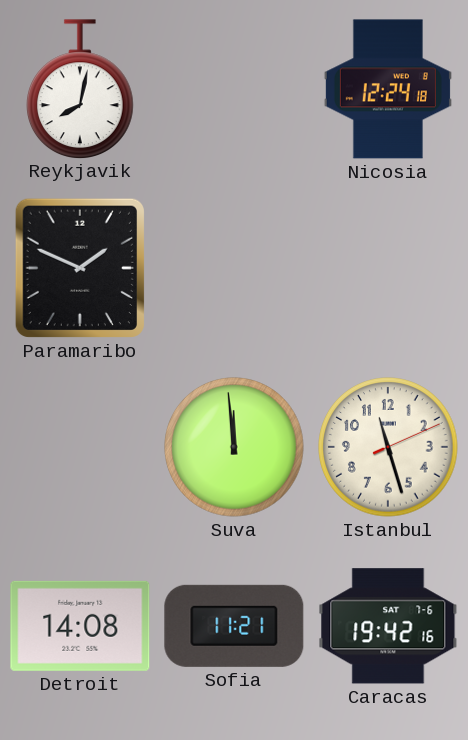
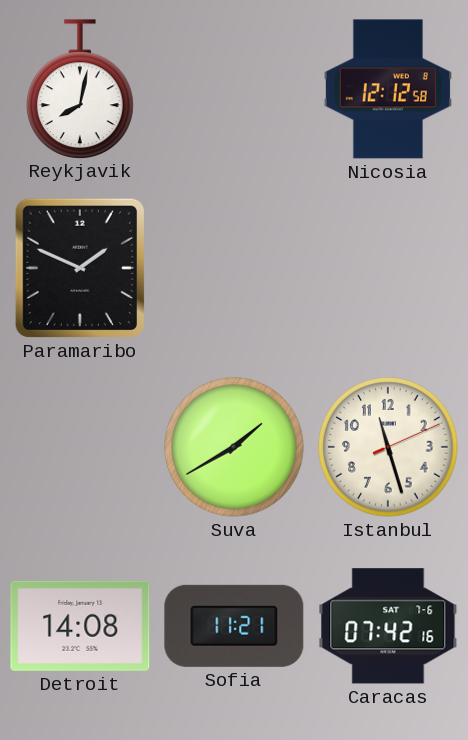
Nicosia: 12:24 -> 12:12 (388, 89)
Suva: 11:59 -> 1:40 (234, 447)
Caracas: 19:42 -> 07:42 (388, 626)
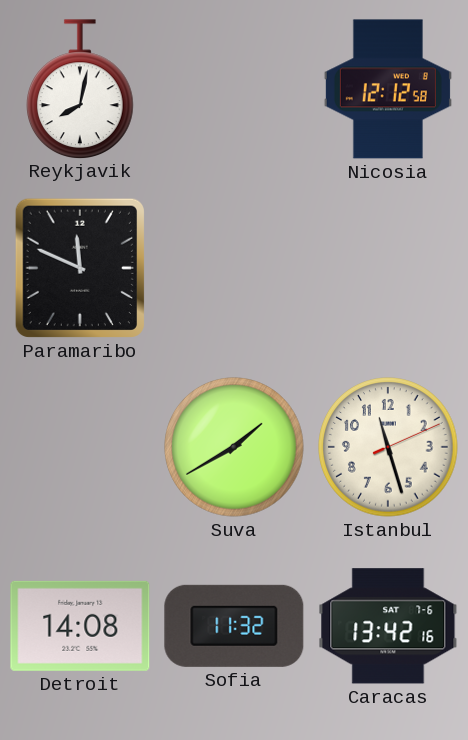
Paramaribo: 1:49 -> 11:49 (80, 268)
Sofia: 11:21 -> 11:32 (234, 626)
Caracas: 07:42 -> 13:42 (388, 626)
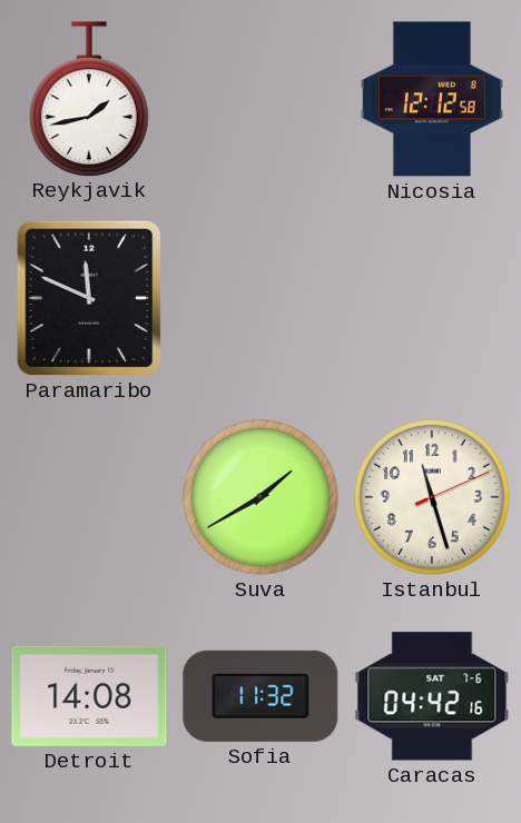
Reykjavik: 8:02 -> 1:43 (90, 99)
Caracas: 13:42 -> 04:42 (432, 696)
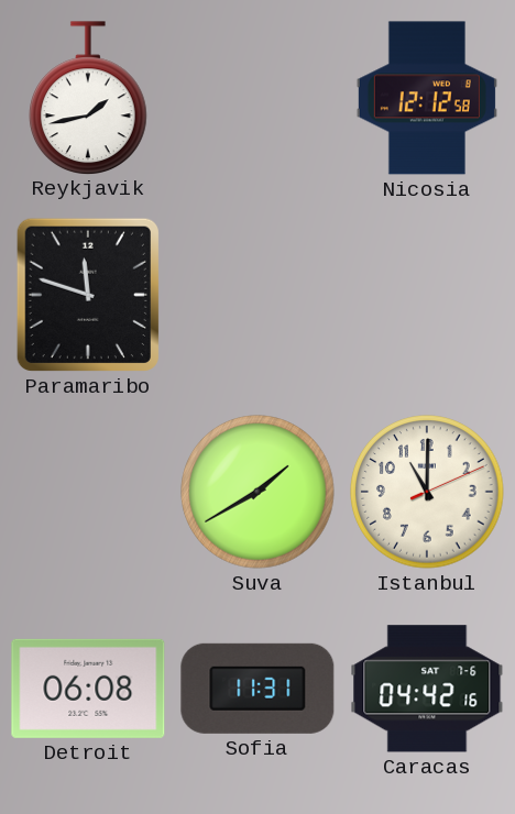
Paramaribo: 11:49 -> 11:48 (88, 295)
Istanbul: 11:27 -> 11:00 (427, 492)
Detroit: 14:08 -> 06:08 (88, 689)
Sofia: 11:32 -> 11:31 (257, 689)
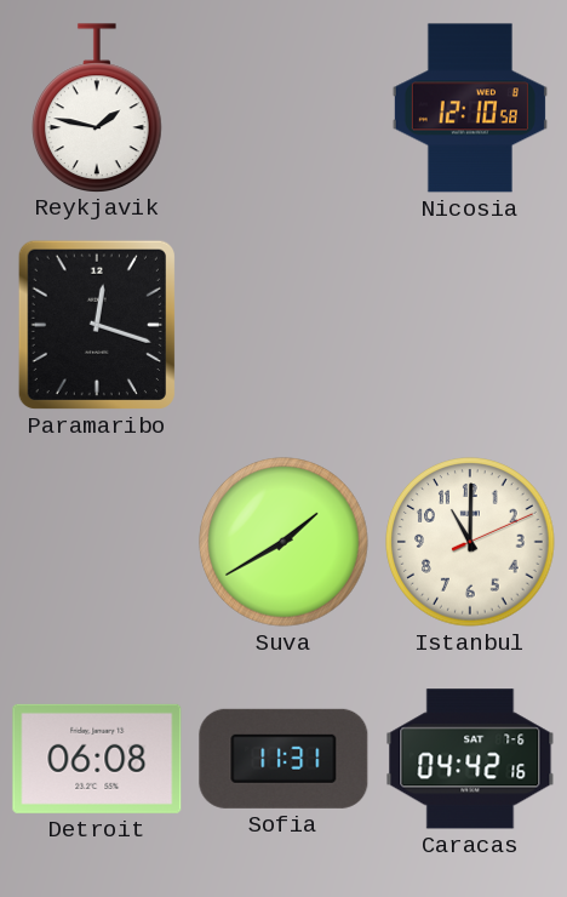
Reykjavik: 1:43 -> 1:47 (98, 108)
Nicosia: 12:12 -> 12:10 (470, 108)
Paramaribo: 11:48 -> 12:18 (97, 325)
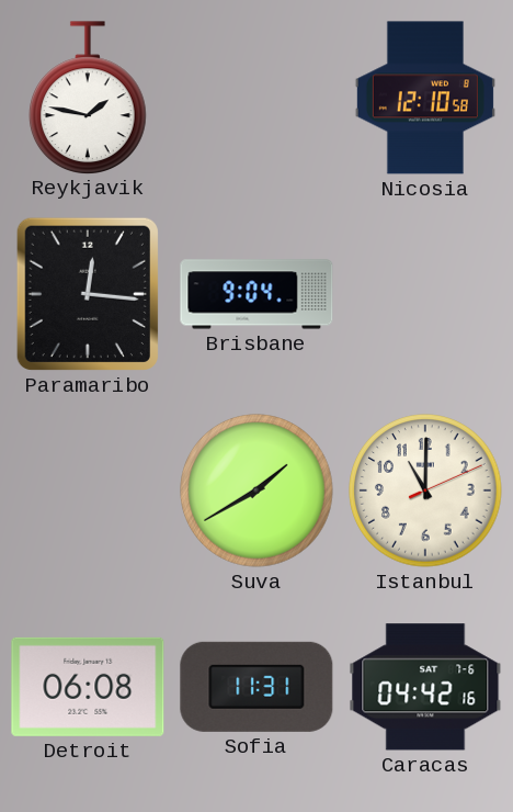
Paramaribo: 12:18 -> 12:16 (88, 294)
Brisbane: none -> 9:04 (256, 294)
